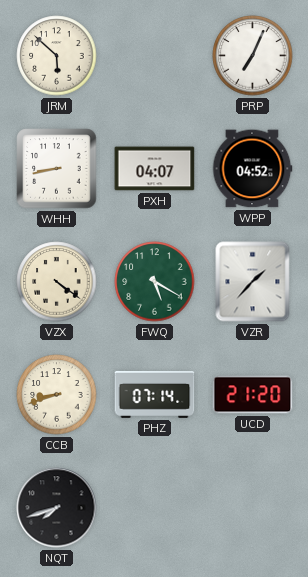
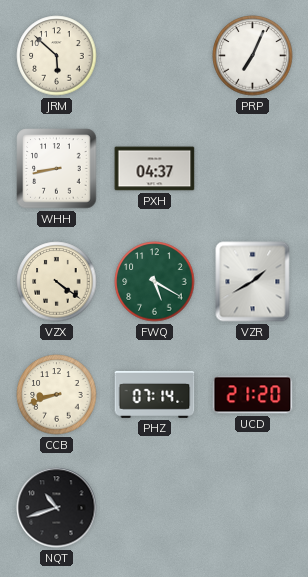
PXH: 04:07 -> 04:37 (155, 169)
WPP: 04:52 -> none (252, 169)
VZR: 1:37 -> 1:40 (253, 282)
NQT: 7:42 -> 10:42 (57, 508)
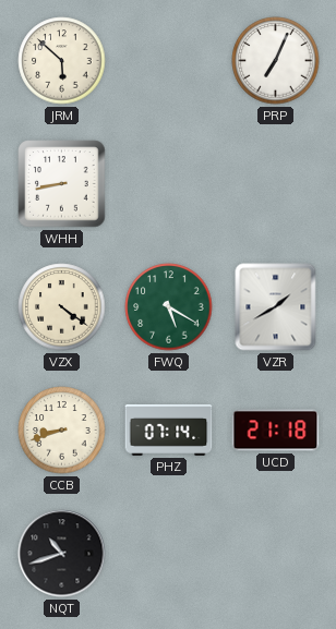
PXH: 04:37 -> none (155, 169)
UCD: 21:20 -> 21:18 (276, 431)
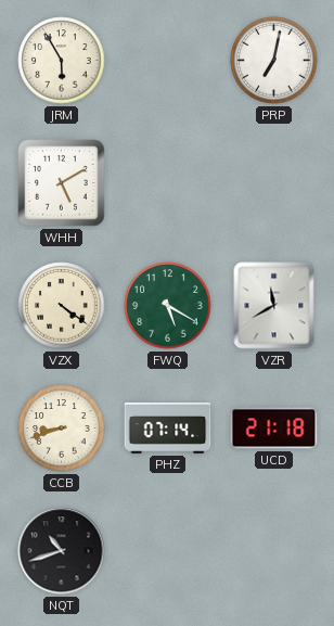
JRM: 5:52 -> 5:55 (62, 61)
PRP: 7:04 -> 7:02 (274, 61)
WHH: 8:43 -> 5:10 (62, 183)
VZR: 1:40 -> 11:40 (274, 306)
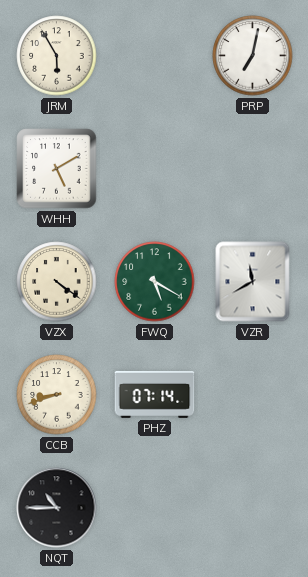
UCD: 21:18 -> none (274, 429)
NQT: 10:42 -> 10:45 (57, 508)
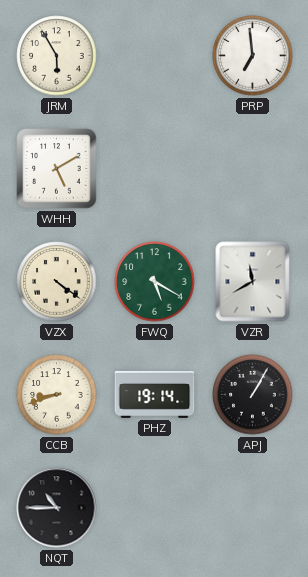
PRP: 7:02 -> 6:59 (253, 56)
PHZ: 07:14 -> 19:14 (155, 394)
APJ: none -> 1:05 (253, 395)
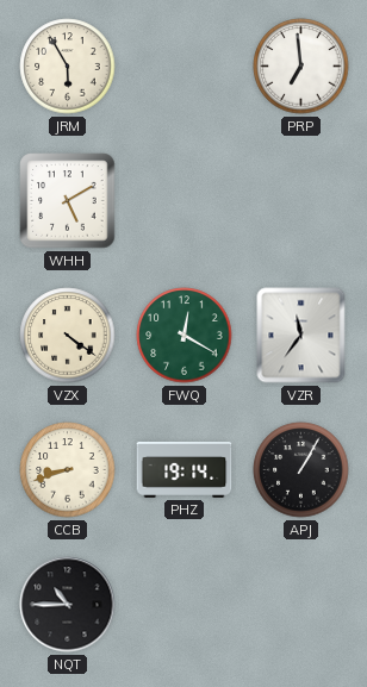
FWQ: 5:20 -> 12:20 (185, 336)
VZR: 11:40 -> 11:36 (301, 336)
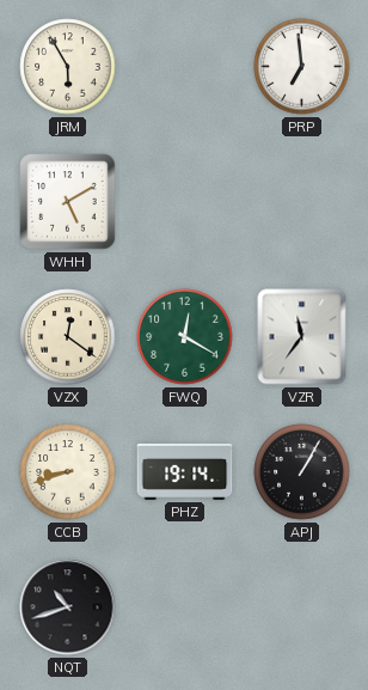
VZX: 4:21 -> 12:21 (68, 337)
NQT: 10:45 -> 10:42 (68, 607)
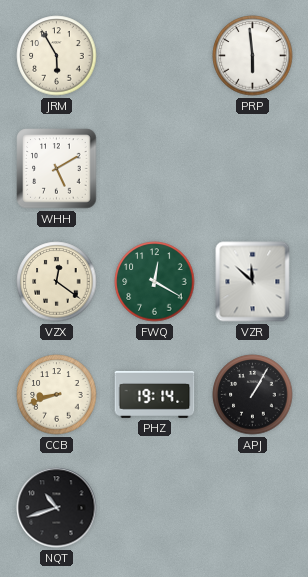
PRP: 6:59 -> 5:59 (253, 56)
VZR: 11:36 -> 11:52 (253, 282)
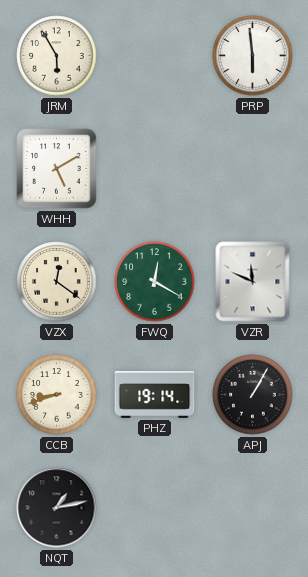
VZR: 11:52 -> 11:49 (253, 282)
NQT: 10:42 -> 1:13 (57, 508)
